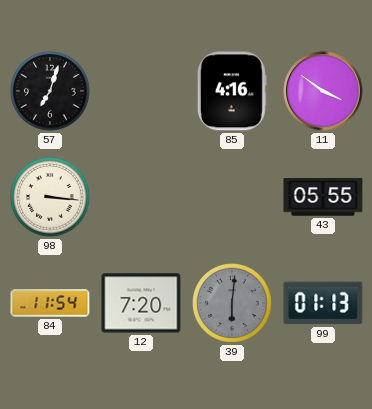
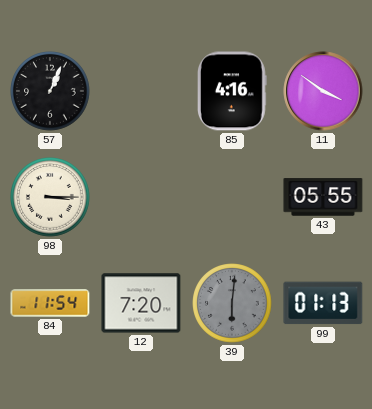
57: 7:03 -> 1:04 (50, 91)
98: 3:16 -> 3:15 (50, 197)
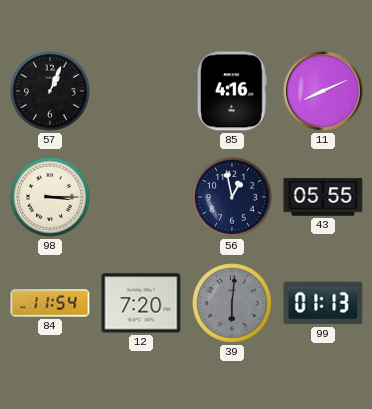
11: 3:51 -> 8:11 (323, 91)
56: none -> 12:58 (232, 197)
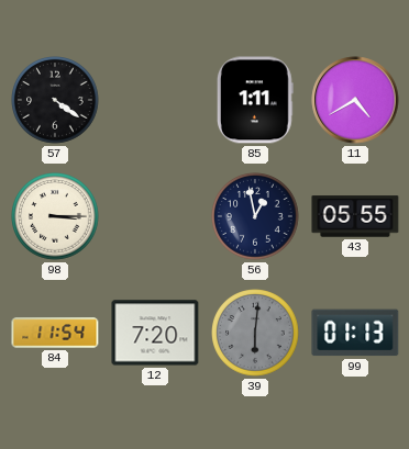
57: 1:04 -> 4:21 (55, 100)
85: 4:16 -> 1:11 (255, 100)
11: 8:11 -> 4:40 (355, 100)
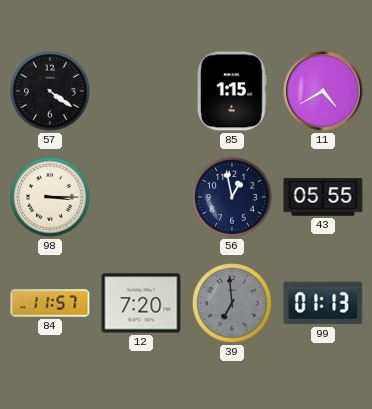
85: 1:11 -> 1:15 (232, 91)
84: 11:54 -> 11:57 (50, 303)
39: 6:01 -> 6:59 (232, 303)
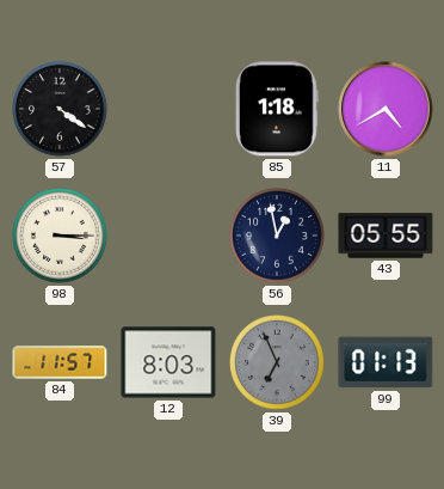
85: 1:15 -> 1:18 (277, 109)
12: 7:20 -> 8:03 (168, 362)
39: 6:59 -> 6:56 (277, 362)
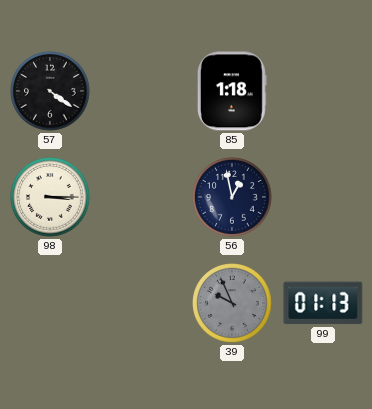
11: 4:40 -> none (386, 109)
43: 05:55 -> none (386, 236)
84: 11:57 -> none (60, 362)
12: 8:03 -> none (168, 362)
39: 6:56 -> 9:56 (232, 303)
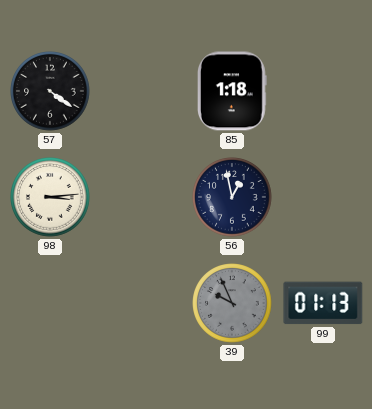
98: 3:15 -> 3:14 (50, 197)
